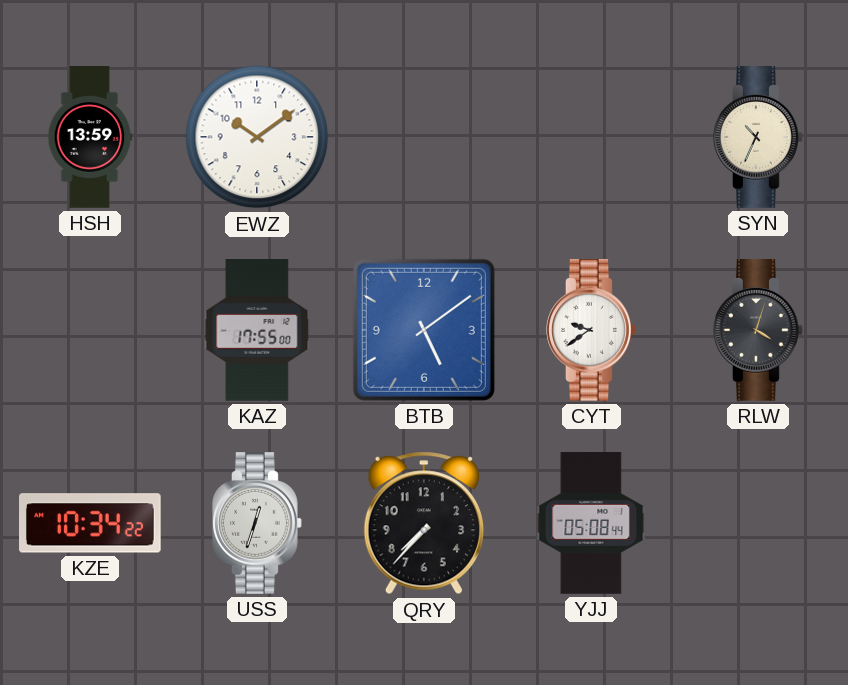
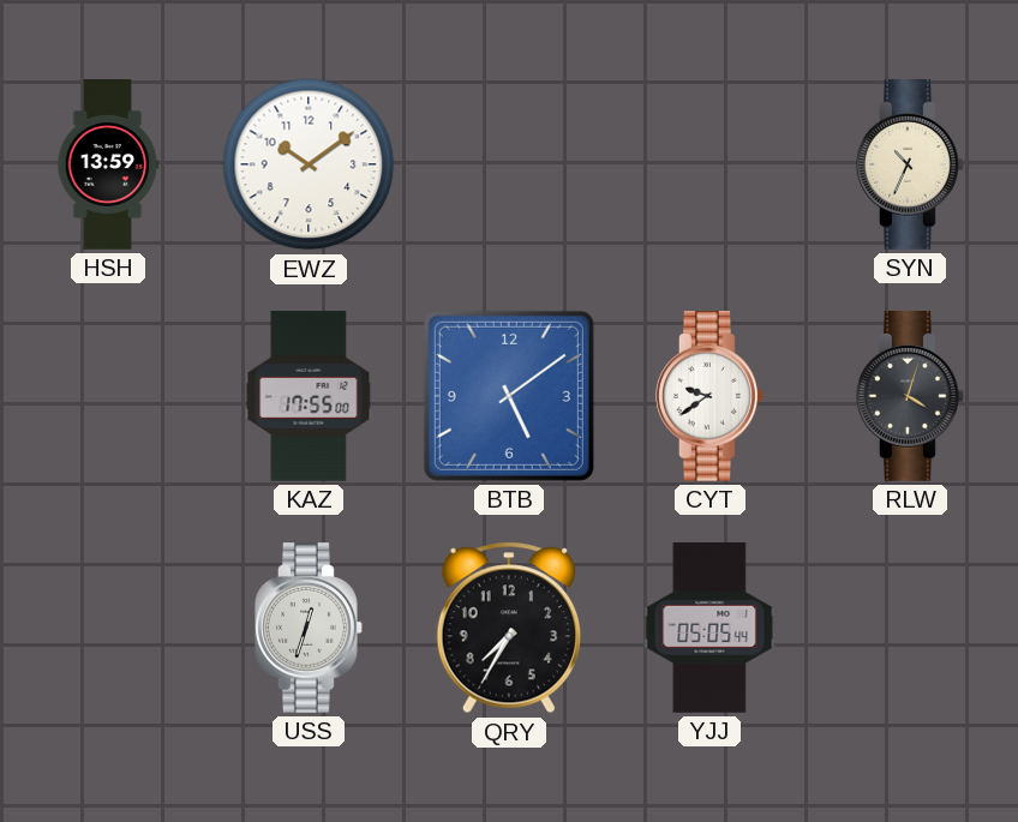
KZE: 10:34 -> none (91, 523)
QRY: 7:37 -> 7:35 (508, 628)
YJJ: 05:08 -> 05:05 (709, 628)
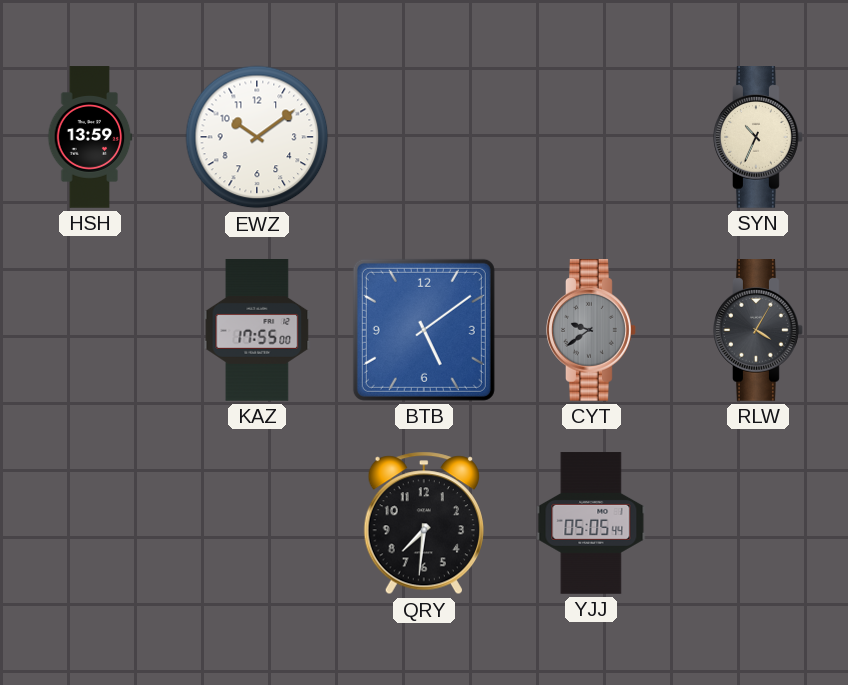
CYT dial: white -> grey (592, 331)
RLW: 4:03 -> 4:05 (759, 331)
USS: 12:33 -> none (310, 629)
QRY: 7:35 -> 7:31 (423, 523)
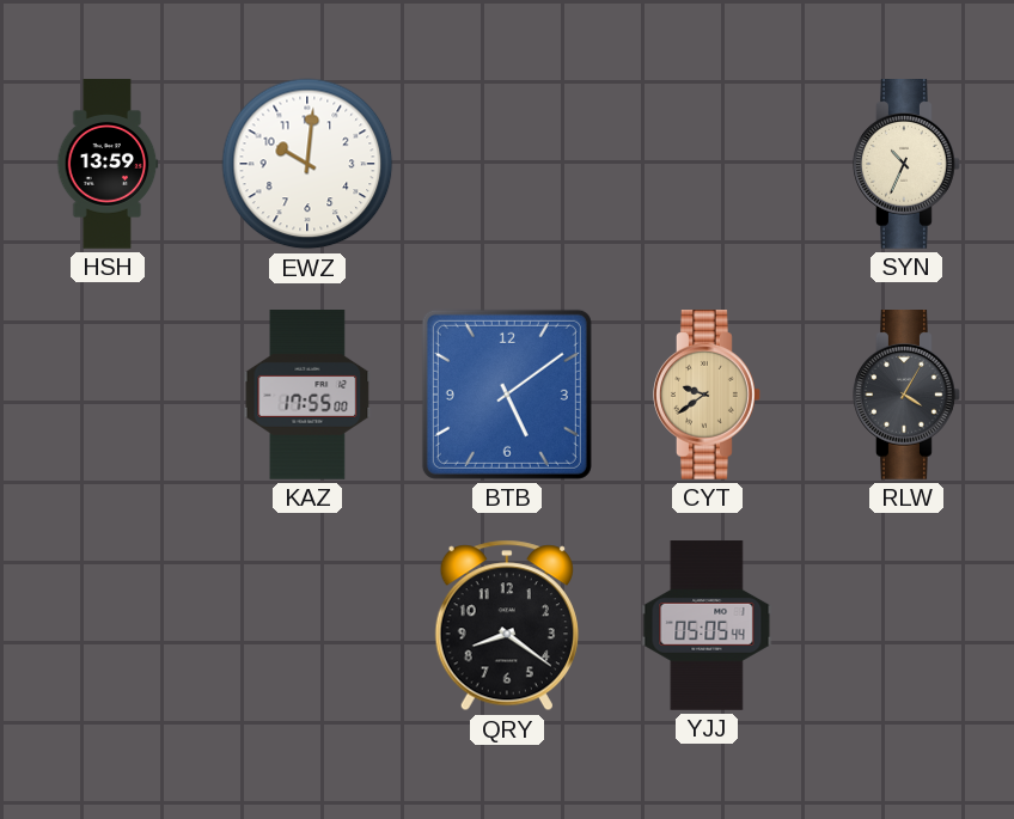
EWZ: 10:09 -> 10:01 (307, 164)
CYT dial: grey -> champagne (708, 396)
QRY: 7:31 -> 8:21 (506, 625)
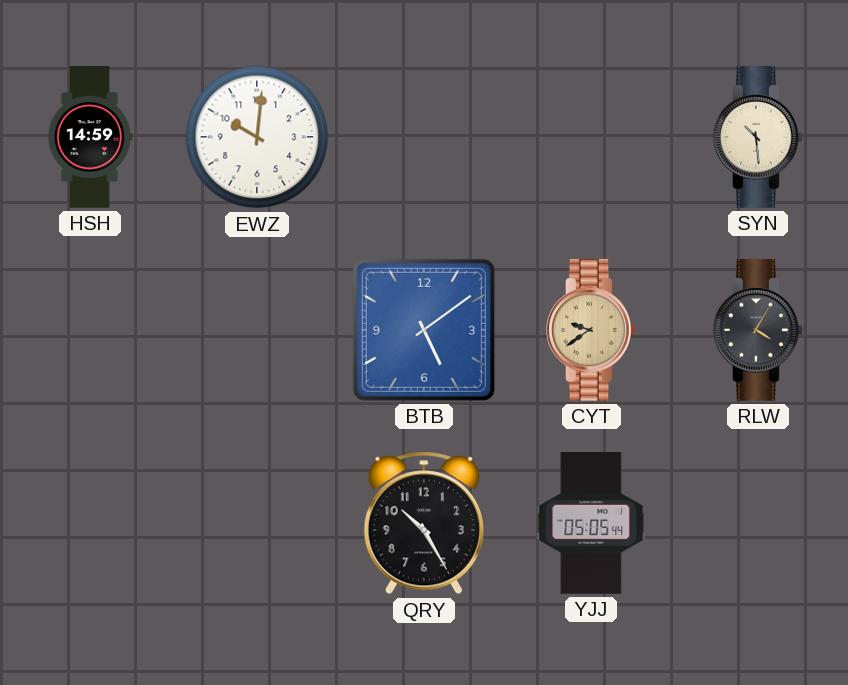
HSH: 13:59 -> 14:59 (90, 137)
SYN: 10:34 -> 10:29 (759, 138)
KAZ: 17:55 -> none (307, 396)
QRY: 8:21 -> 10:25 (423, 523)
